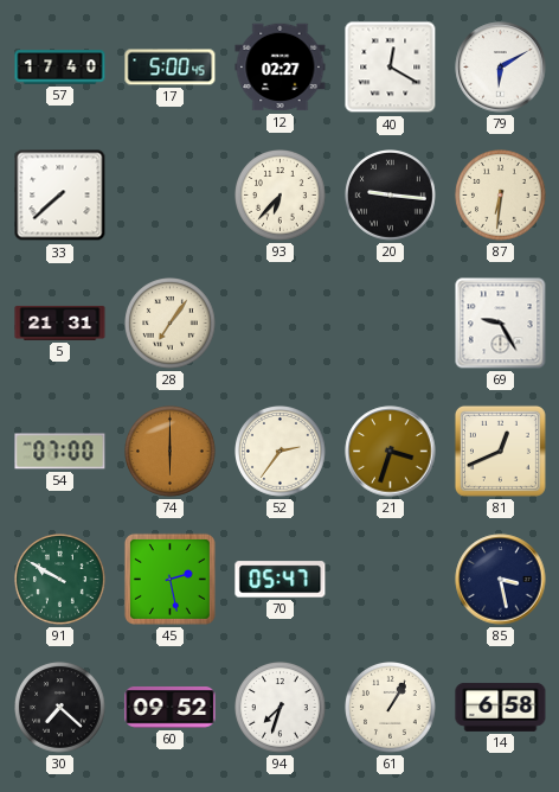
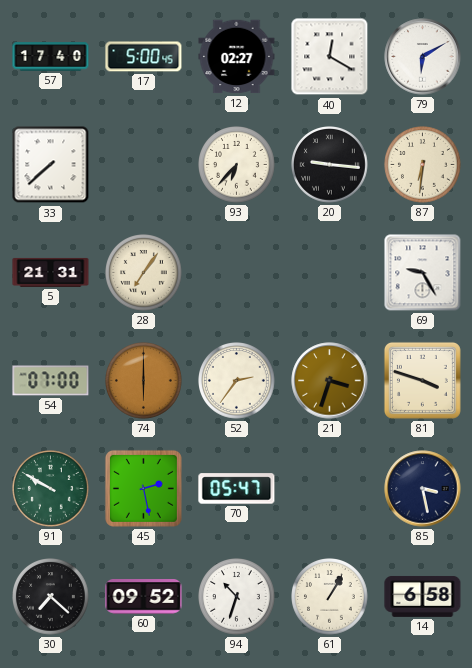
81: 12:41 -> 3:48 (422, 380)
94: 7:33 -> 10:33 (237, 597)
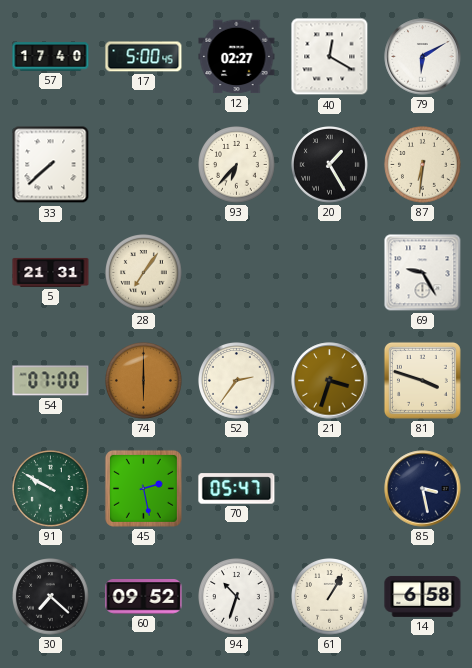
20: 9:16 -> 1:25 (330, 165)
